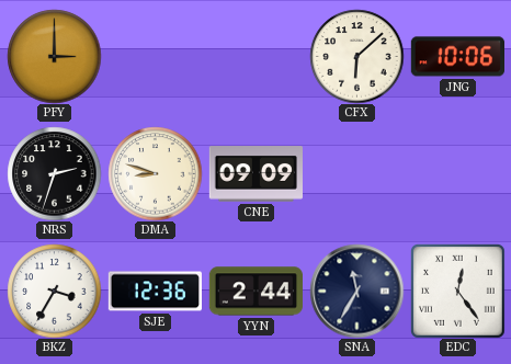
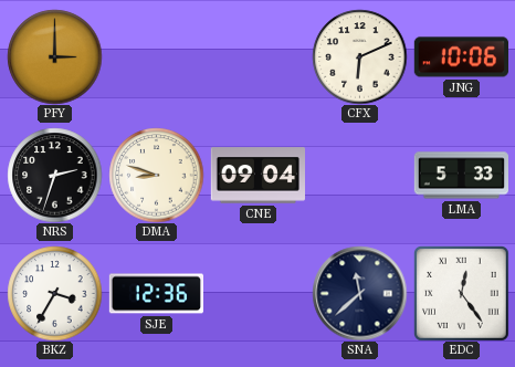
CFX: 6:08 -> 6:11 (359, 56)
CNE: 09:09 -> 09:04 (257, 176)
LMA: none -> 5:33 (461, 176)
YYN: 2:44 -> none (256, 292)
SNA: 11:35 -> 11:38 (359, 293)
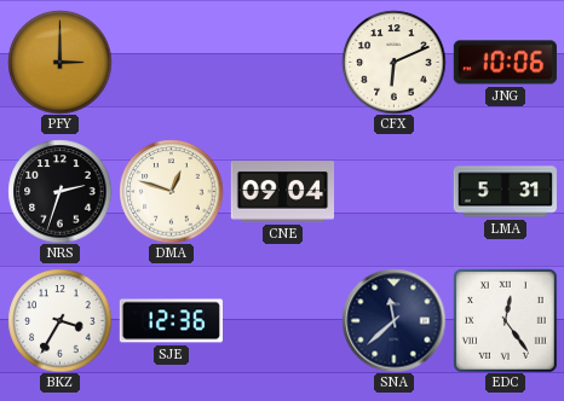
DMA: 8:48 -> 12:48 (171, 191)
LMA: 5:33 -> 5:31 (505, 192)
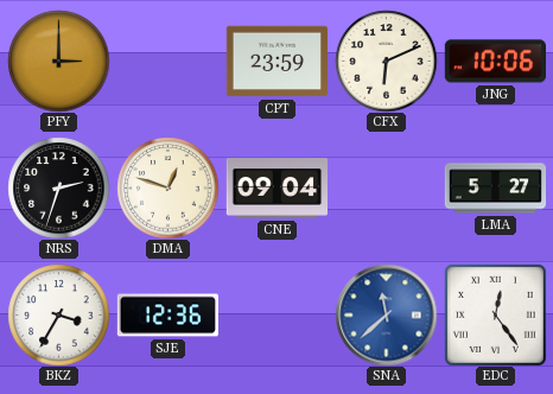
CPT: none -> 23:59 (276, 62)
LMA: 5:31 -> 5:27 (495, 189)
SNA dial: navy -> blue (386, 314)
